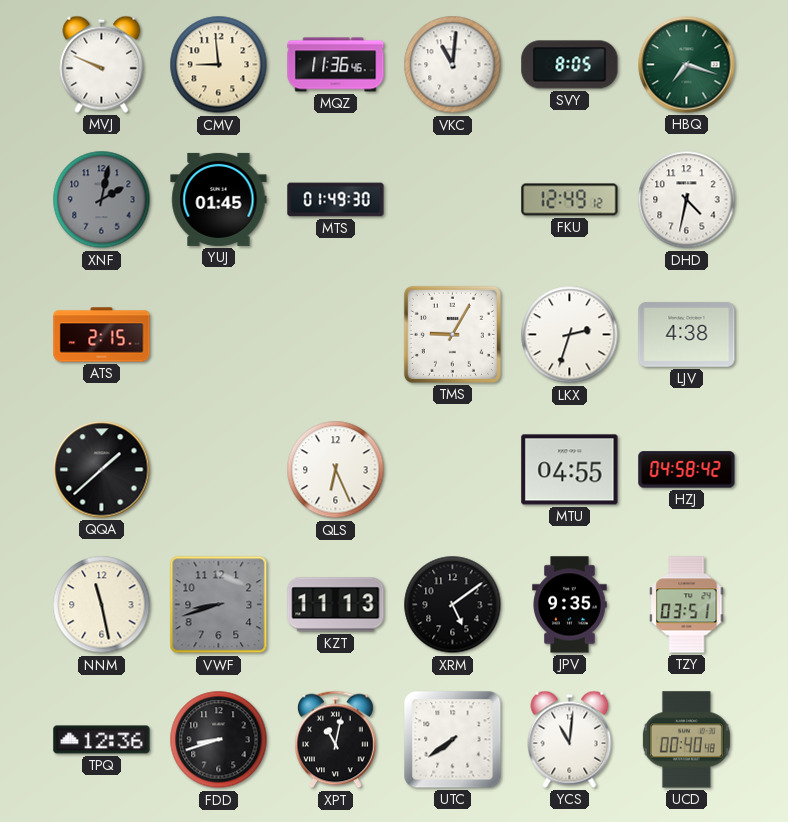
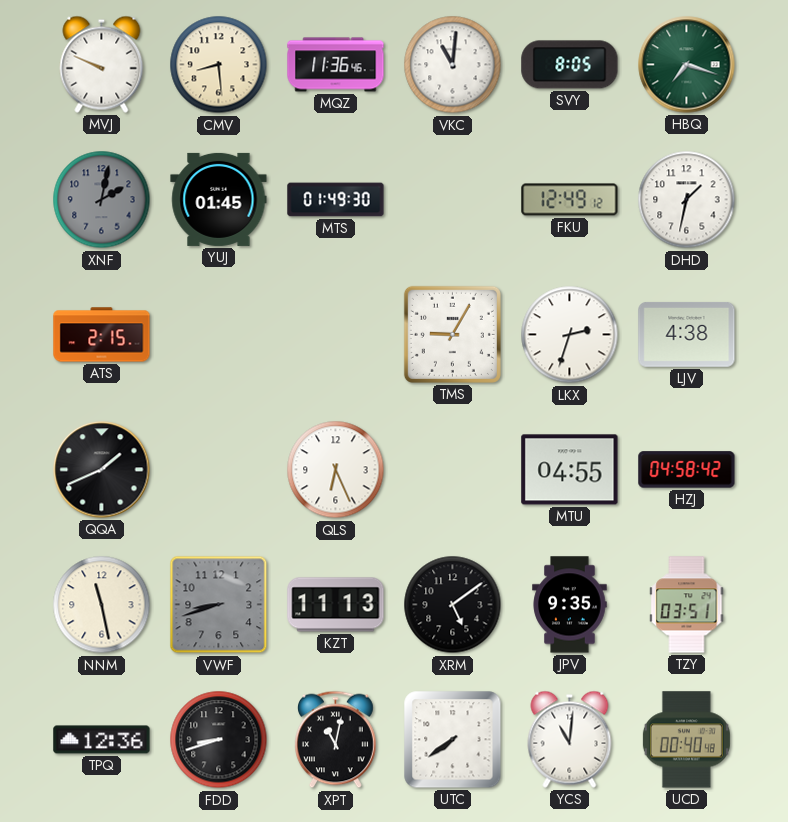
CMV: 8:59 -> 8:29 (219, 65)
DHD: 4:32 -> 1:32 (687, 200)
QQA: 1:38 -> 1:41 (102, 470)
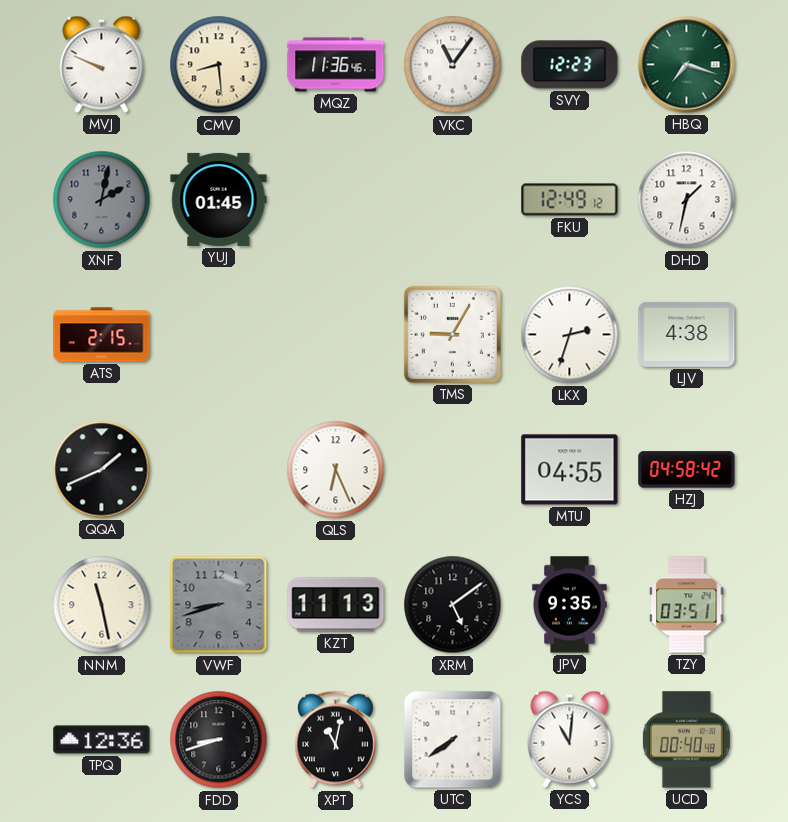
VKC: 11:01 -> 11:06 (453, 65)
SVY: 8:05 -> 12:23 (570, 65)
MTS: 01:49 -> none (336, 200)
